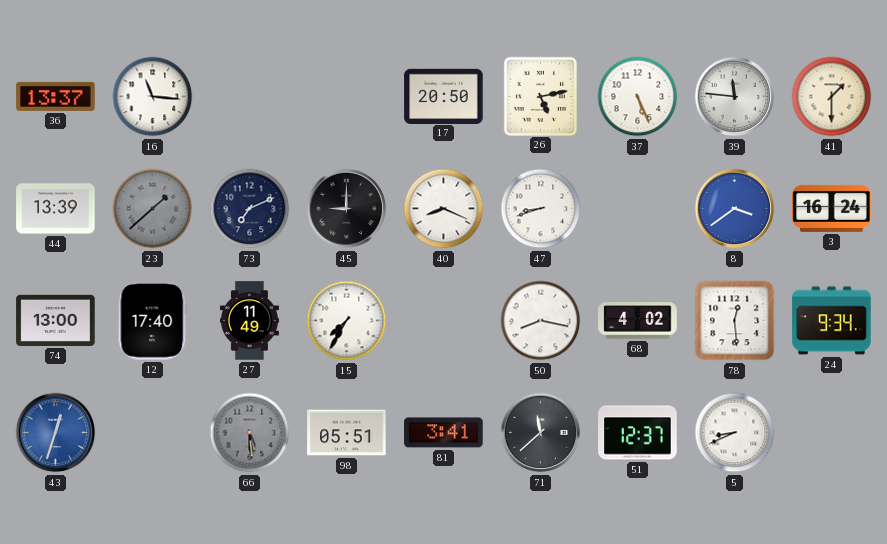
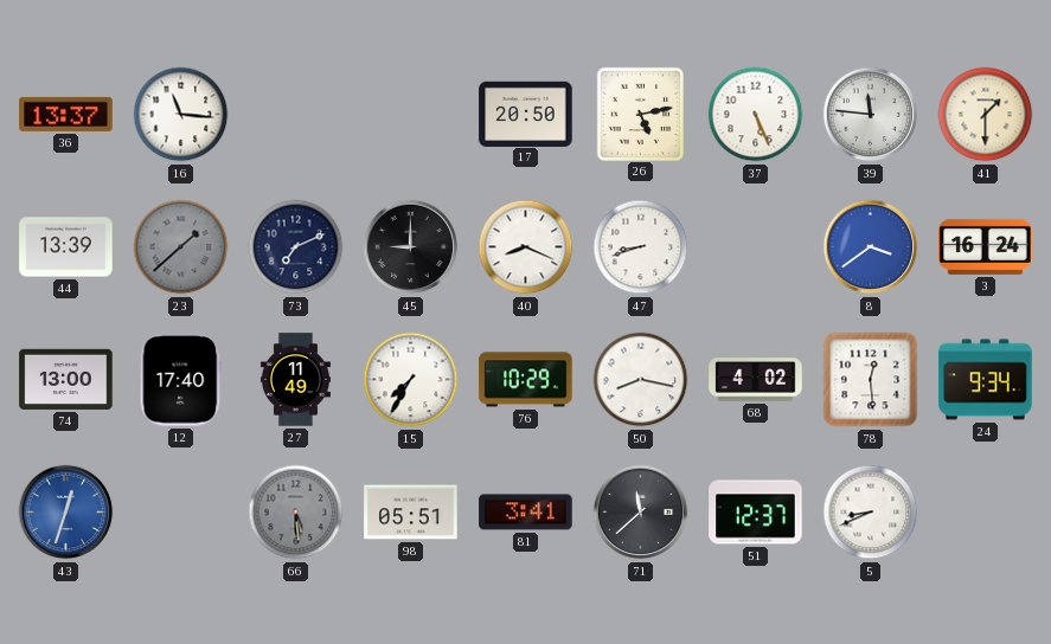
76: none -> 10:29 (526, 380)
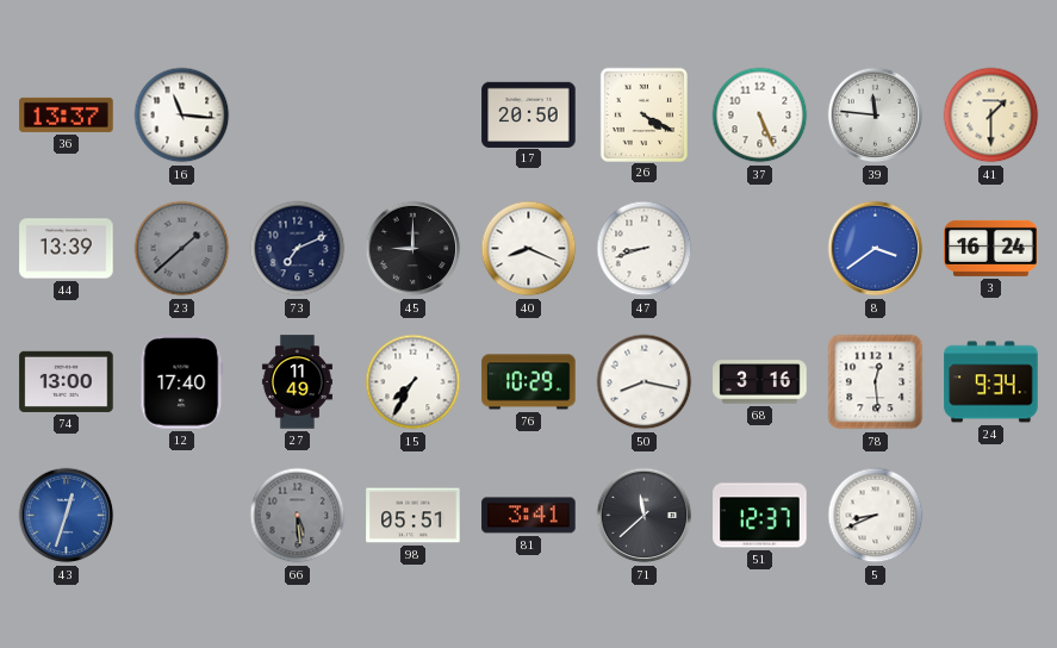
26: 5:13 -> 4:20 (643, 114)
68: 4:02 -> 3:16 (760, 382)
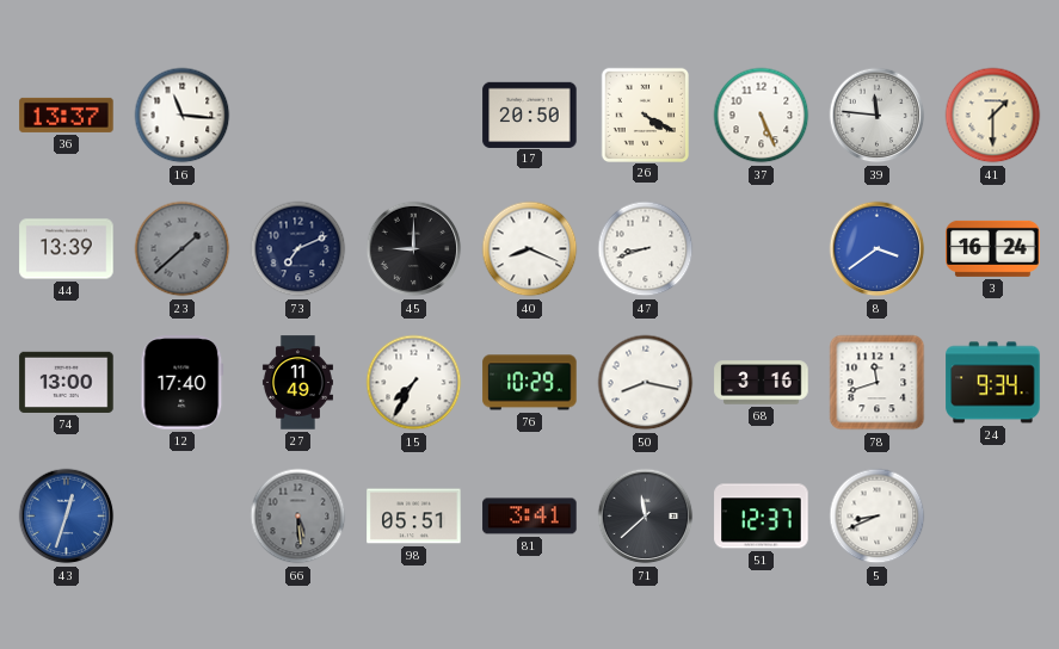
78: 12:29 -> 11:42 (878, 383)
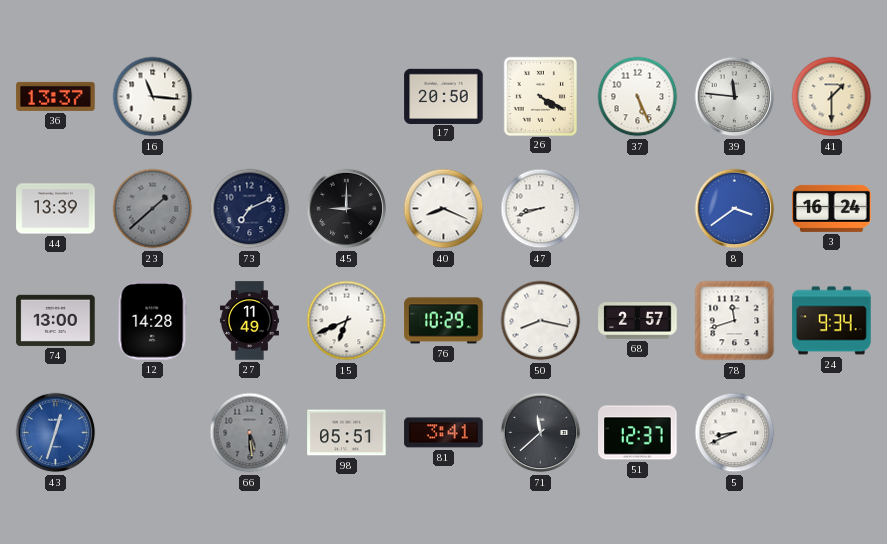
12: 17:40 -> 14:28 (153, 321)
15: 7:35 -> 6:41 (347, 321)
68: 3:16 -> 2:57 (638, 321)
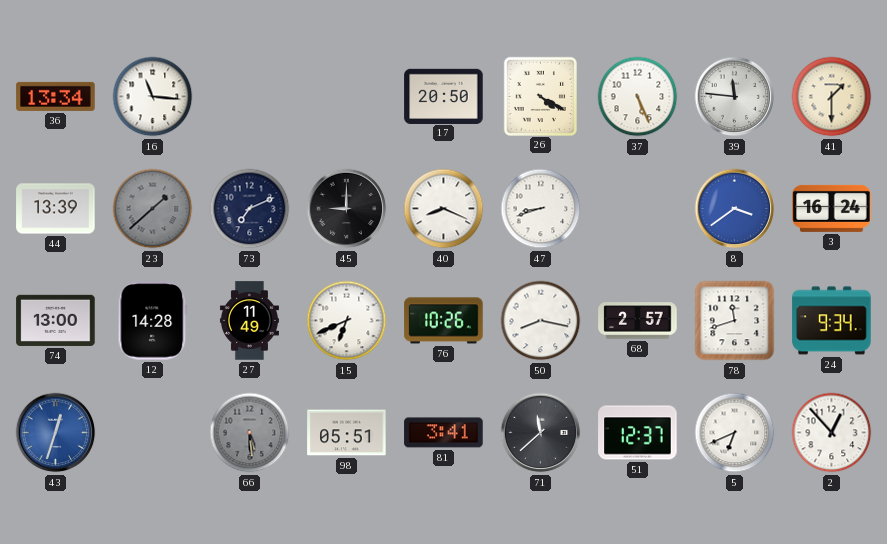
36: 13:37 -> 13:34 (56, 96)
76: 10:29 -> 10:26 (444, 321)
5: 8:41 -> 6:41 (735, 433)
2: none -> 12:53 (832, 433)
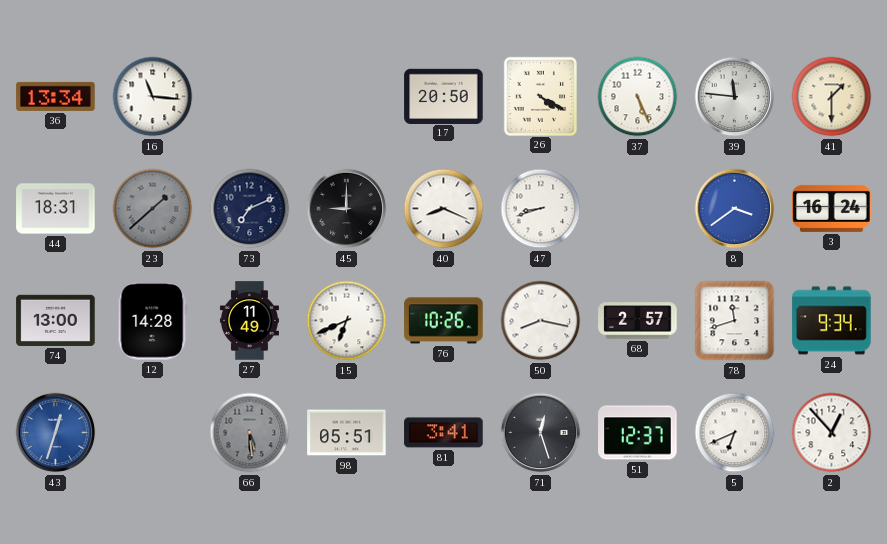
44: 13:39 -> 18:31 (56, 209)
71: 11:38 -> 12:27 (541, 433)
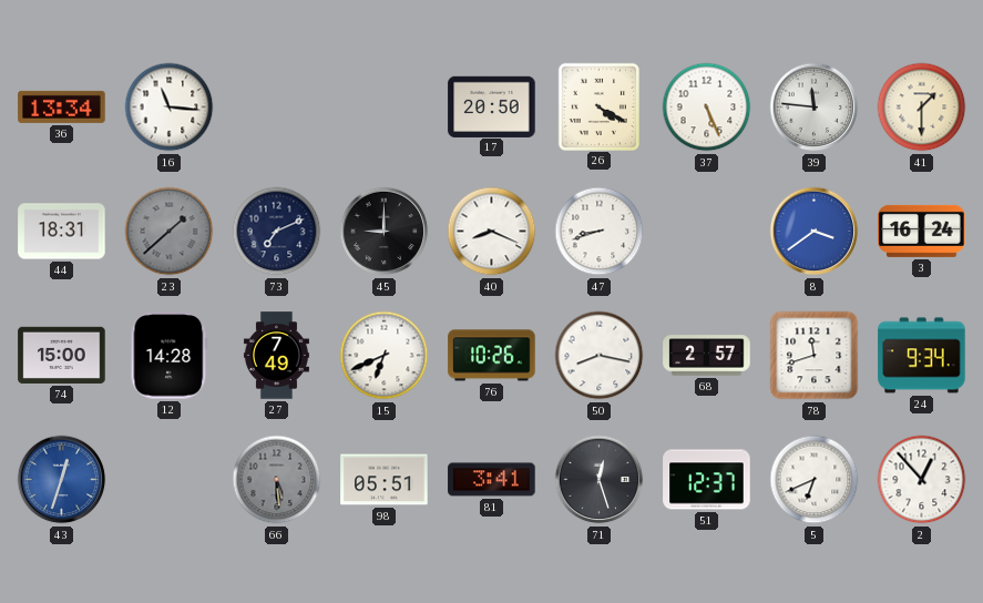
74: 13:00 -> 15:00 (62, 355)
27: 11:49 -> 7:49 (276, 356)
